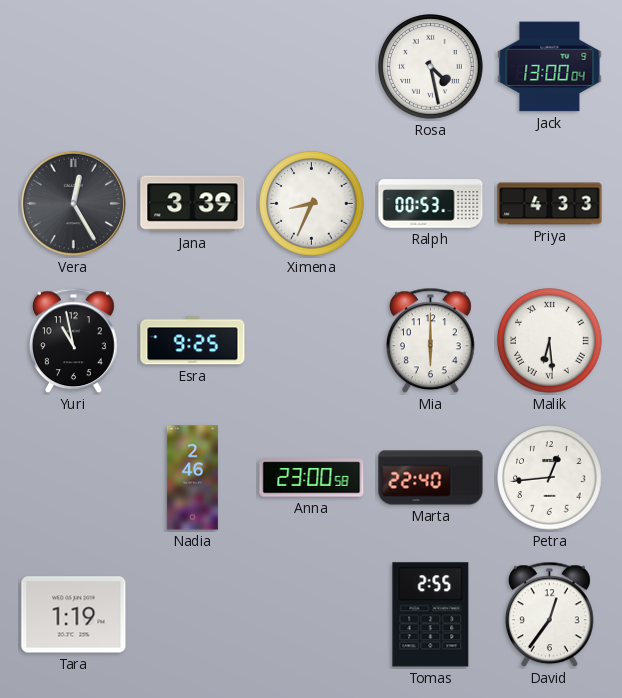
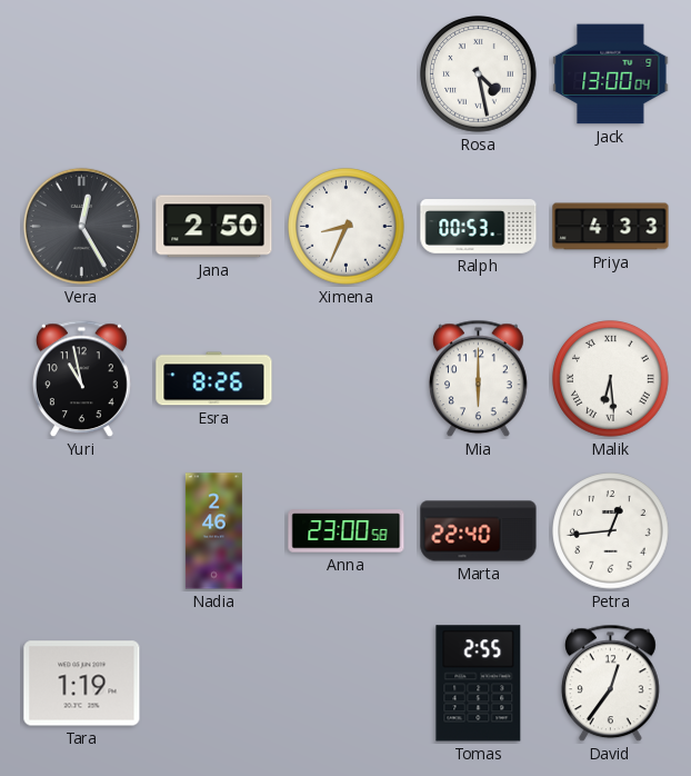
Jana: 3:39 -> 2:50 (214, 227)
Esra: 9:25 -> 8:26 (214, 379)
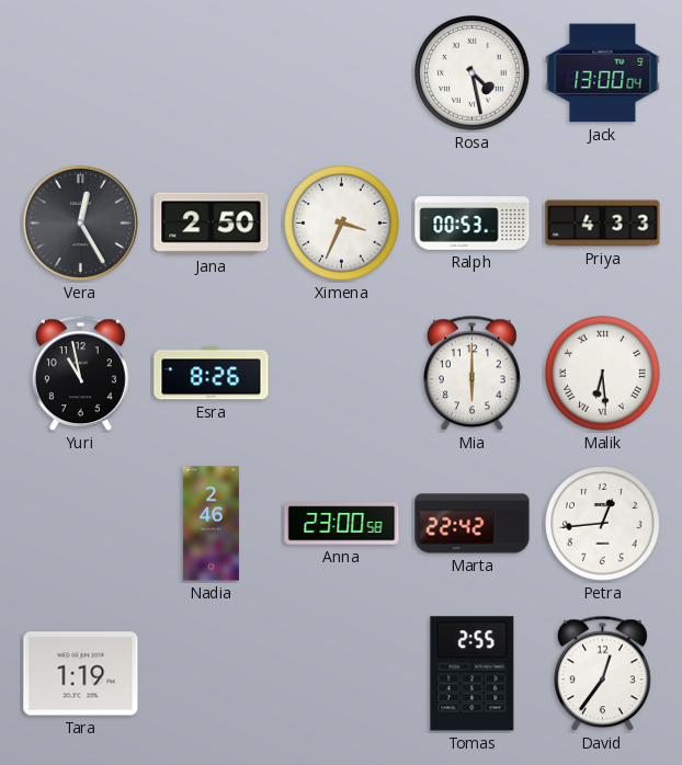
Ximena: 8:34 -> 3:34 (342, 224)
Marta: 22:40 -> 22:42 (473, 524)
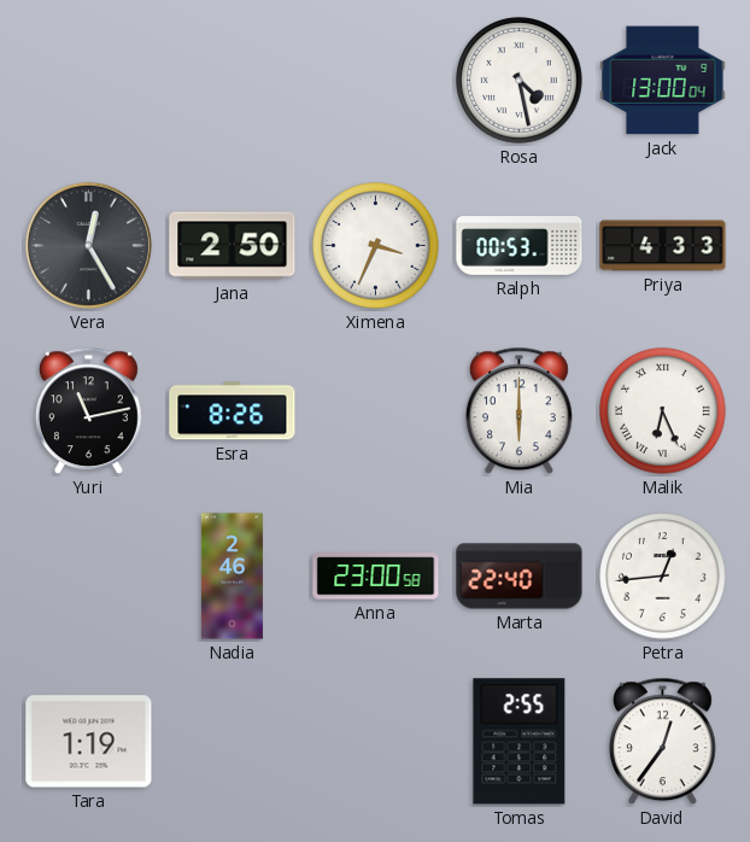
Yuri: 10:58 -> 11:13 (88, 411)
Malik: 6:29 -> 6:26 (663, 411)
Marta: 22:42 -> 22:40 (520, 577)
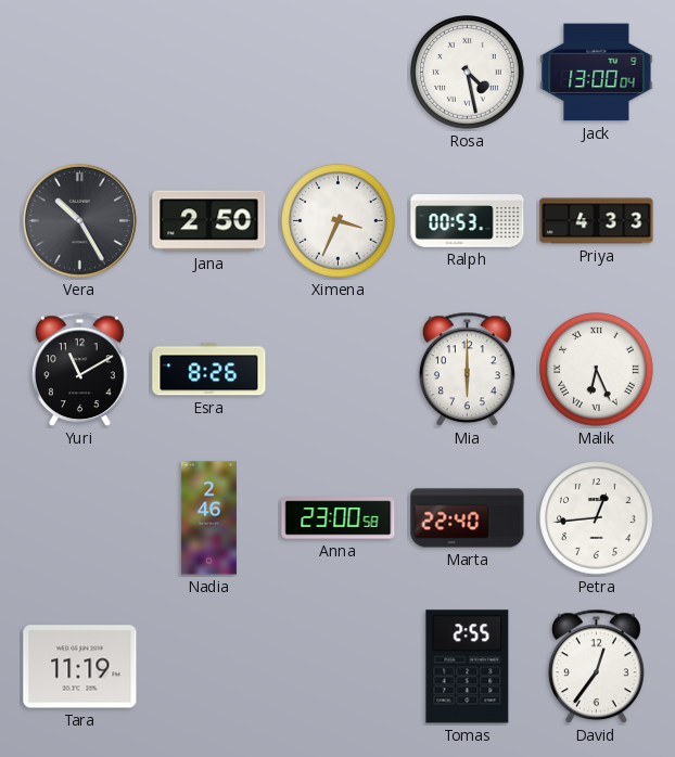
Vera: 12:25 -> 10:25 (79, 220)
Yuri: 11:13 -> 11:10 (79, 370)
Tara: 1:19 -> 11:19 (80, 667)
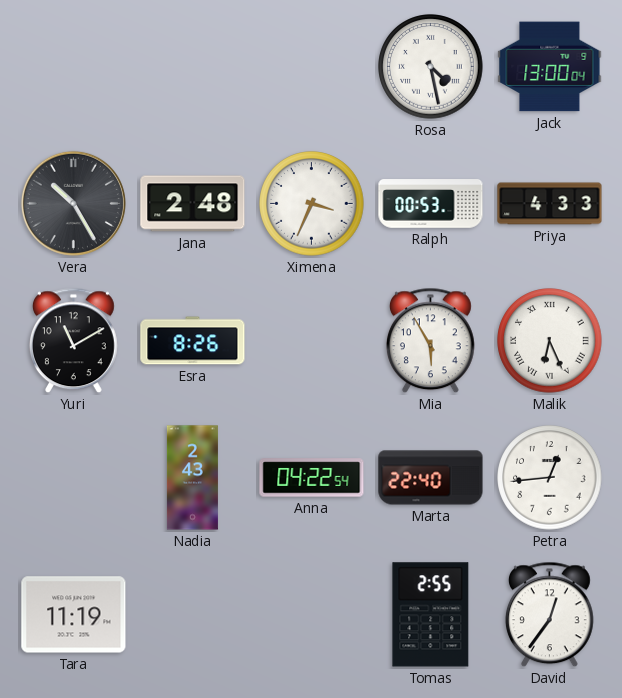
Jana: 2:50 -> 2:48 (193, 204)
Mia: 6:00 -> 5:55 (430, 341)
Nadia: 2:46 -> 2:43 (192, 478)
Anna: 23:00 -> 04:22 (312, 478)
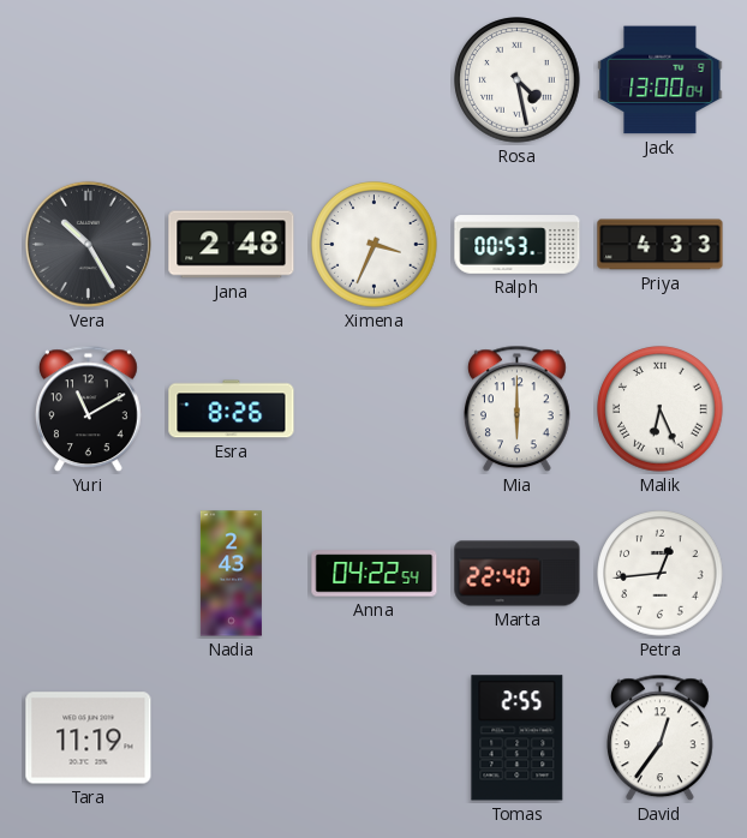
Mia: 5:55 -> 6:00 (516, 409)
